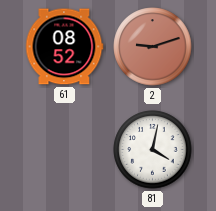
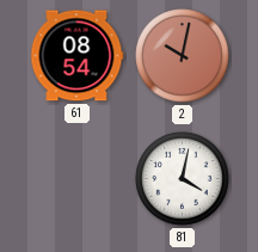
61: 08:52 -> 08:54 (76, 56)
2: 9:12 -> 10:02 (183, 56)
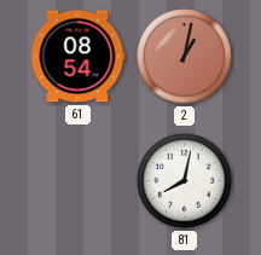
2: 10:02 -> 1:02 (185, 57)
81: 4:02 -> 8:02 (185, 181)
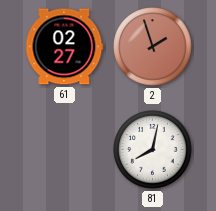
61: 08:54 -> 02:27 (64, 47)
2: 1:02 -> 1:57 (153, 47)
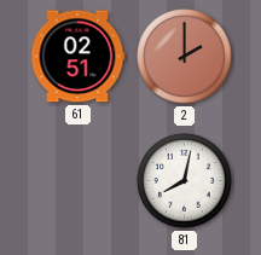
61: 02:27 -> 02:51 (77, 57)
2: 1:57 -> 2:00 (185, 57)
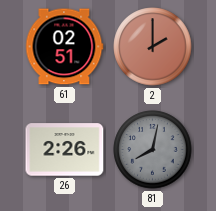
26: none -> 2:26 (65, 150)
81 dial: white -> grey (153, 150)
